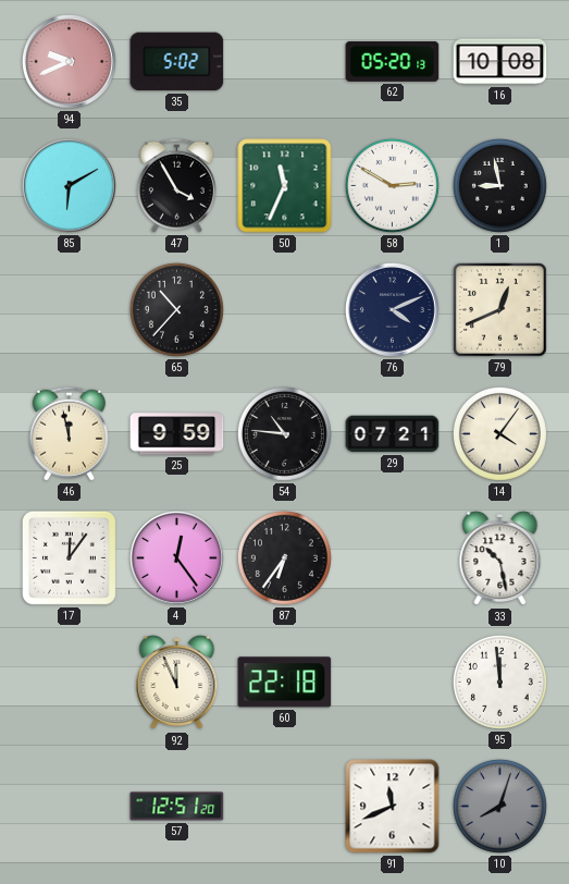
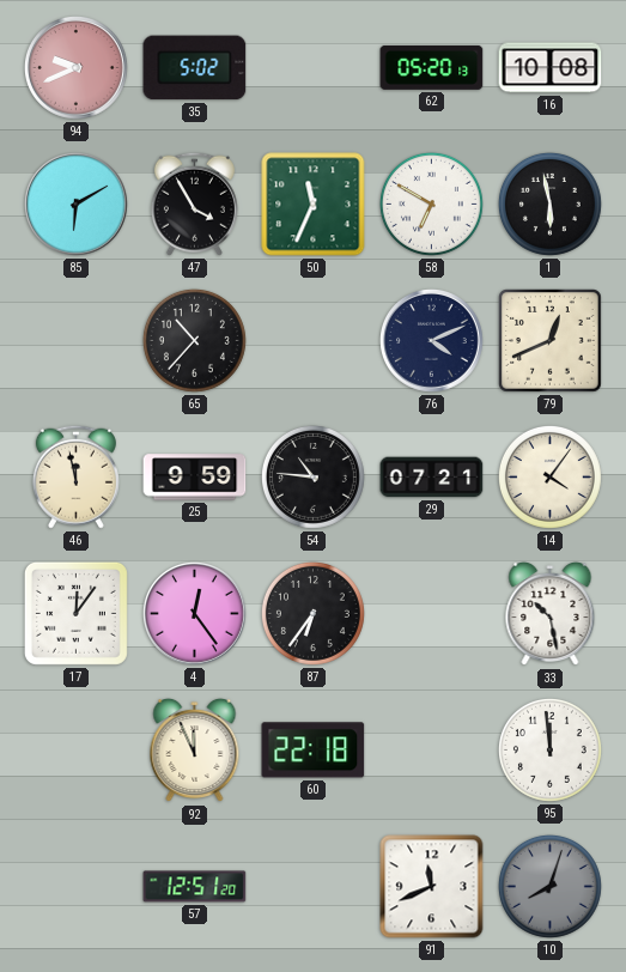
58: 2:50 -> 6:50 (431, 203)
1: 8:58 -> 5:58 (549, 203)
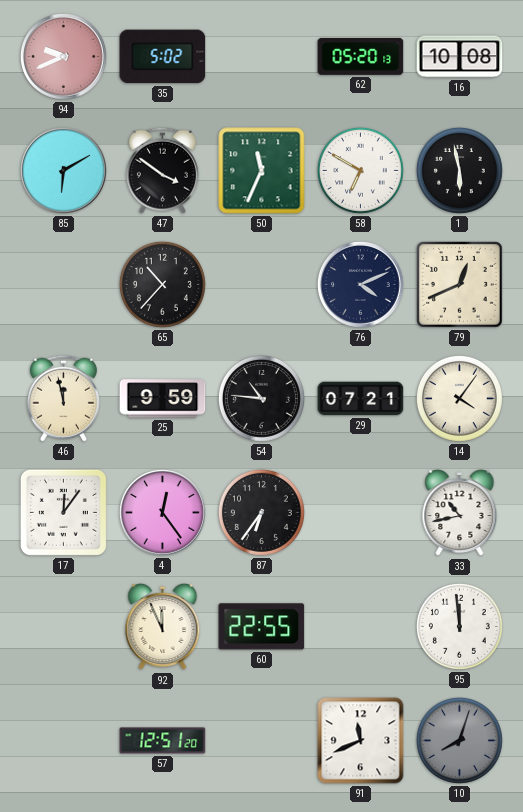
47: 3:55 -> 3:51 (162, 170)
33: 10:28 -> 10:43 (460, 513)
60: 22:18 -> 22:55 (262, 627)
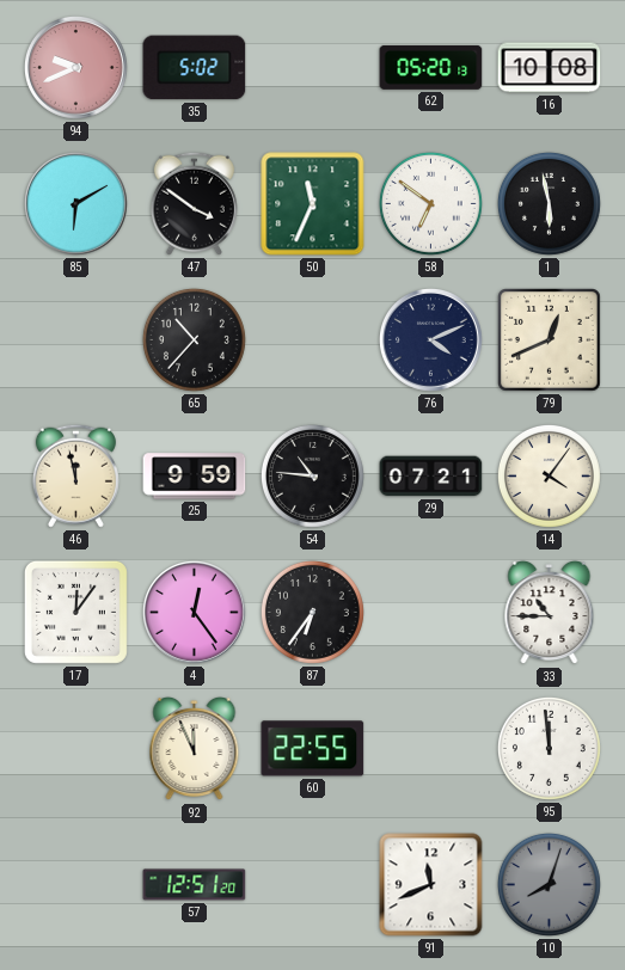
58: 6:50 -> 6:51 (430, 203)
33: 10:43 -> 10:45 (550, 613)
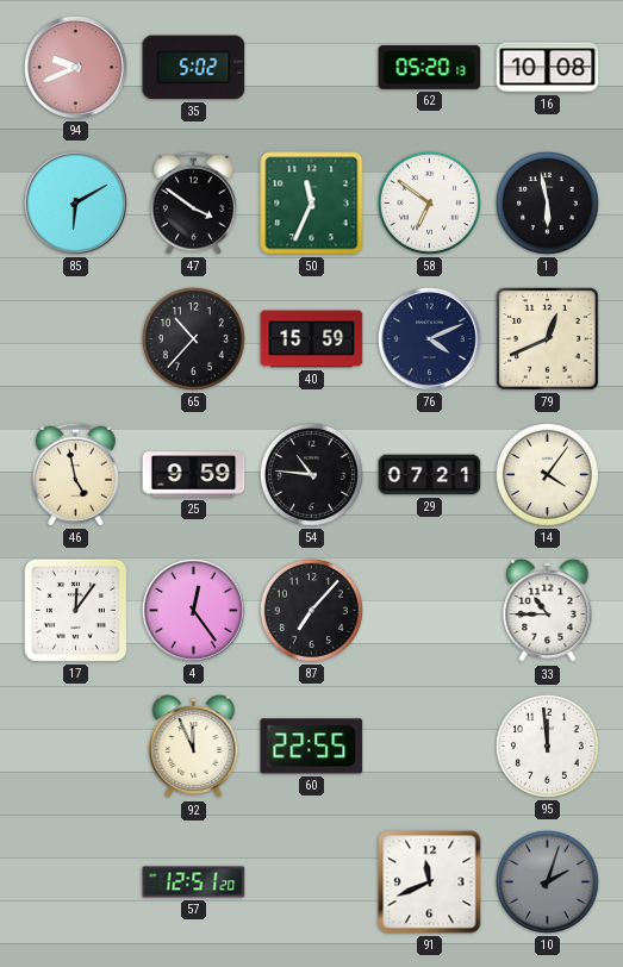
40: none -> 15:59 (312, 339)
46: 11:58 -> 4:58 (75, 474)
87: 6:36 -> 7:07 (311, 610)
10: 8:03 -> 2:03 (547, 881)
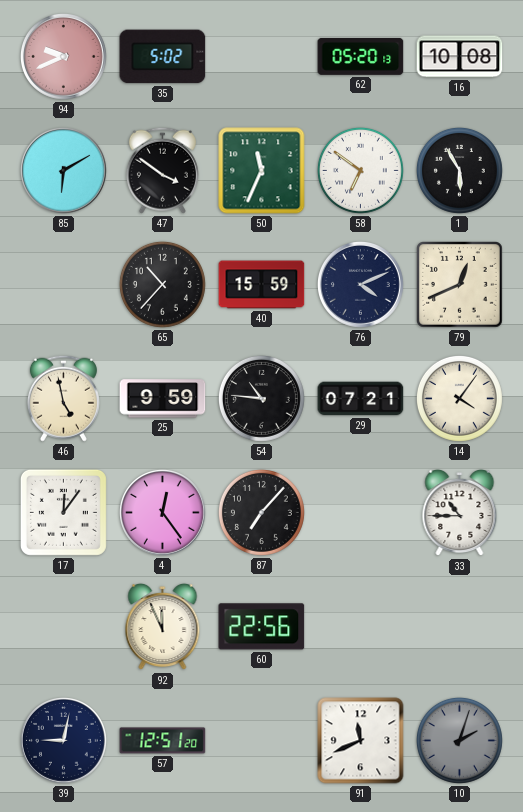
1: 5:58 -> 5:55 (459, 170)
60: 22:55 -> 22:56 (262, 627)
95: 11:59 -> none (547, 745)
39: none -> 9:02 (64, 741)
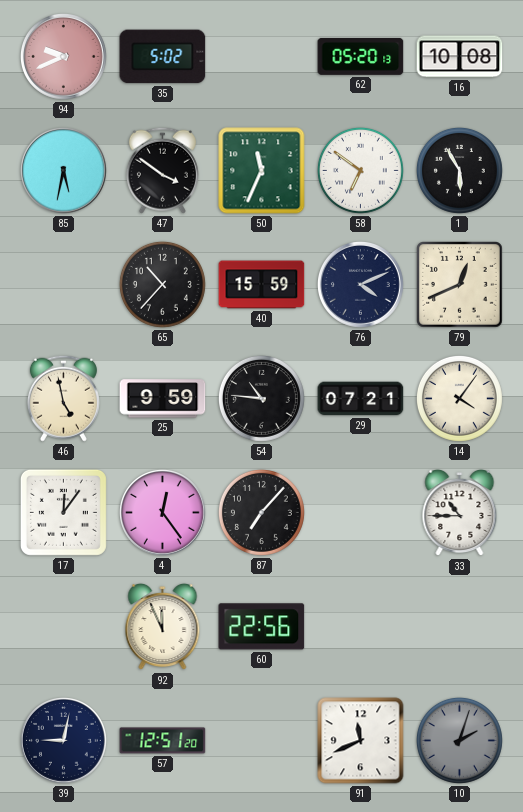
85: 6:10 -> 5:32 (64, 171)
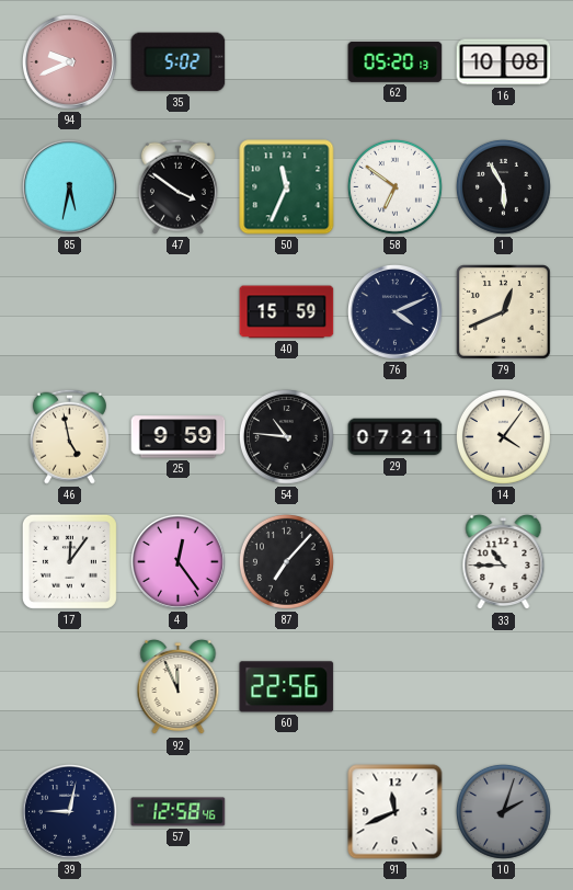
65: 10:37 -> none (162, 284)
57: 12:51 -> 12:58 (179, 812)
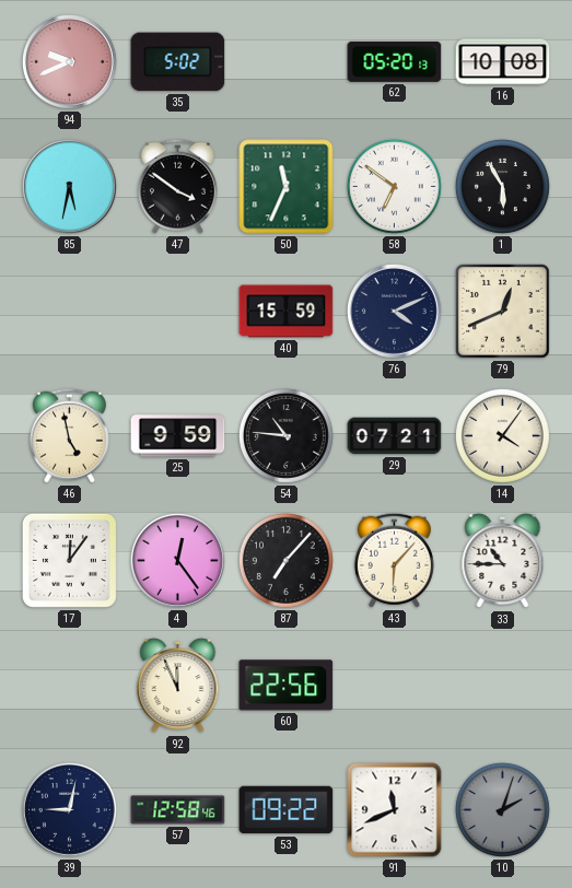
43: none -> 6:07 (394, 560)
53: none -> 09:22 (287, 810)
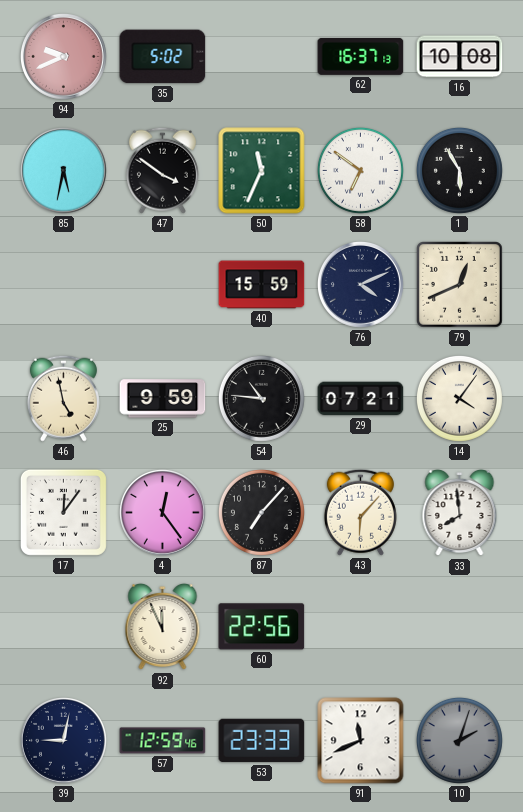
62: 05:20 -> 16:37 (361, 56)
33: 10:45 -> 7:59 (460, 513)
57: 12:58 -> 12:59 (163, 741)
53: 09:22 -> 23:33 (262, 741)
